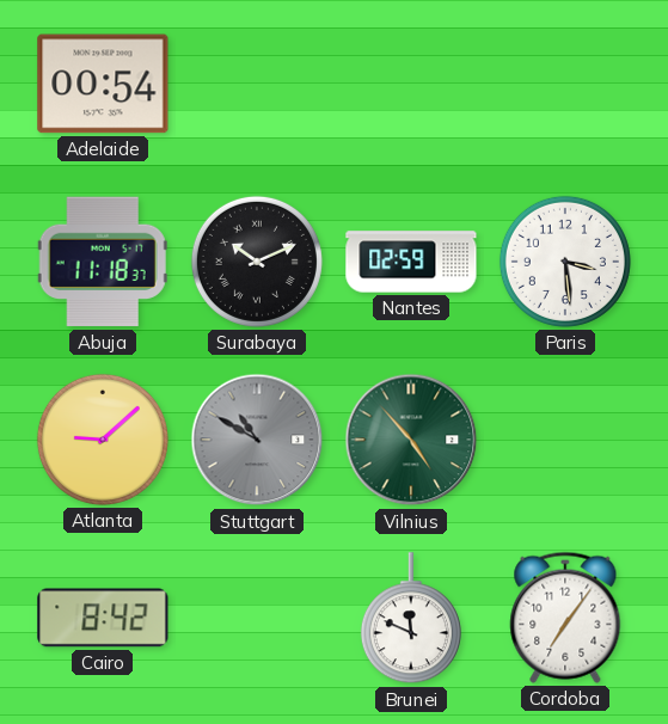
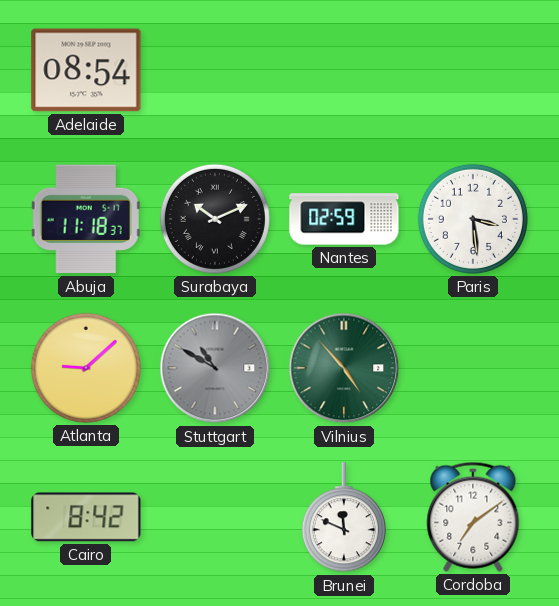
Adelaide: 00:54 -> 08:54 (86, 70)
Cordoba: 7:06 -> 7:09 (473, 517)
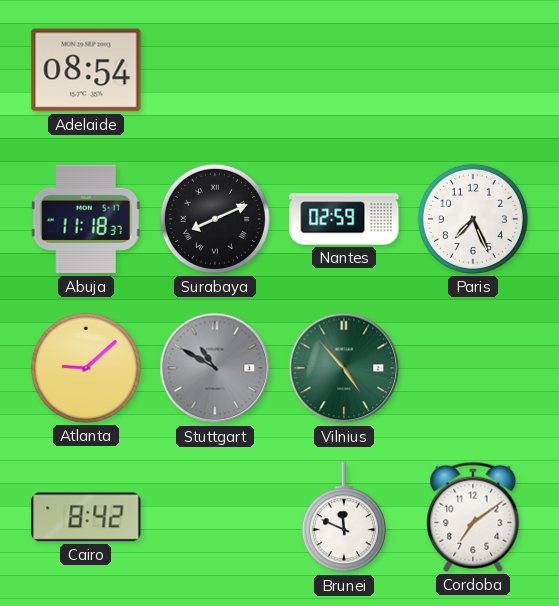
Surabaya: 10:11 -> 8:11 (215, 219)
Paris: 3:29 -> 7:26 (473, 219)
